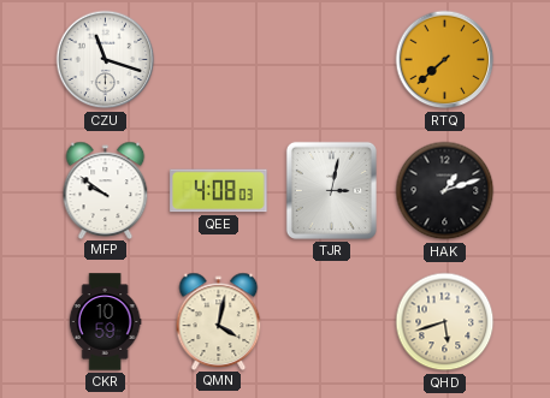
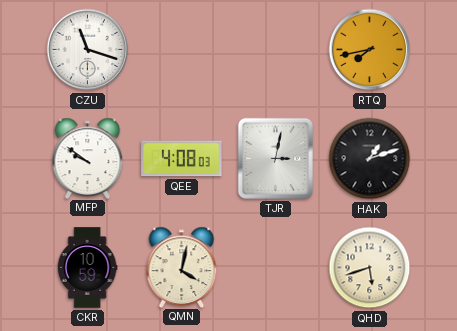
RTQ: 7:38 -> 7:43 (370, 50)
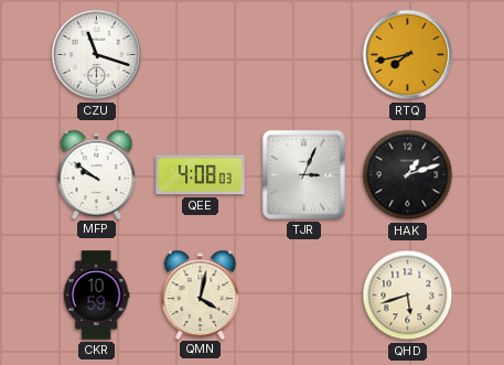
TJR: 3:02 -> 3:04 (303, 174)
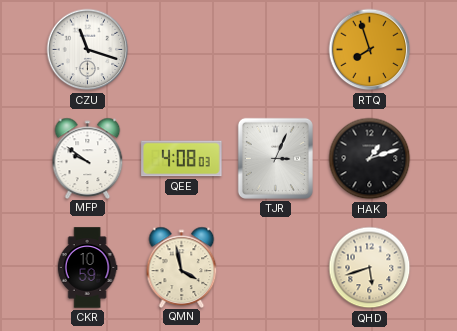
RTQ: 7:43 -> 7:57 (370, 50)
QMN: 4:02 -> 3:58 (182, 267)
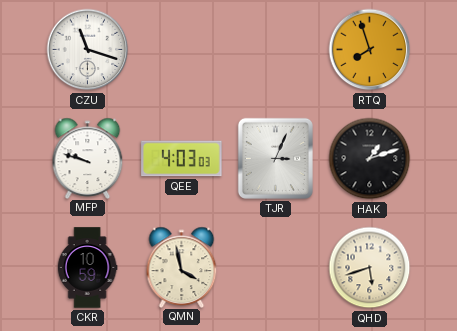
MFP: 9:51 -> 9:48 (88, 158)
QEE: 4:08 -> 4:03 (182, 159)
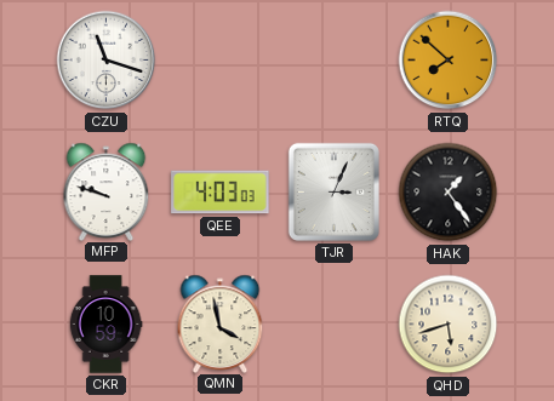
RTQ: 7:57 -> 7:52 (449, 61)
HAK: 1:12 -> 1:24 (449, 193)
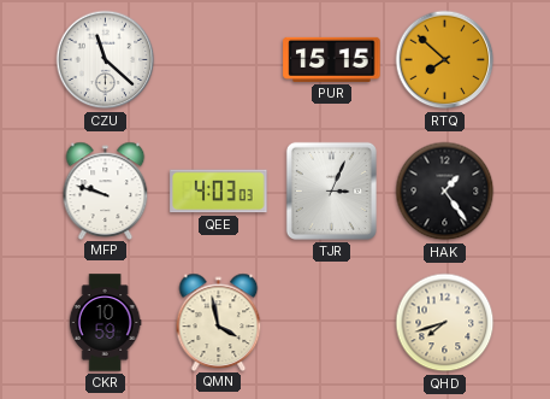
CZU: 11:18 -> 11:22 (106, 60)
PUR: none -> 15:15 (332, 59)
QHD: 5:42 -> 7:42 (445, 323)
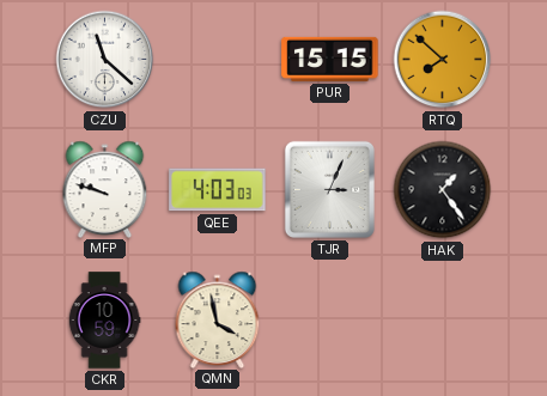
QHD: 7:42 -> none (445, 323)
